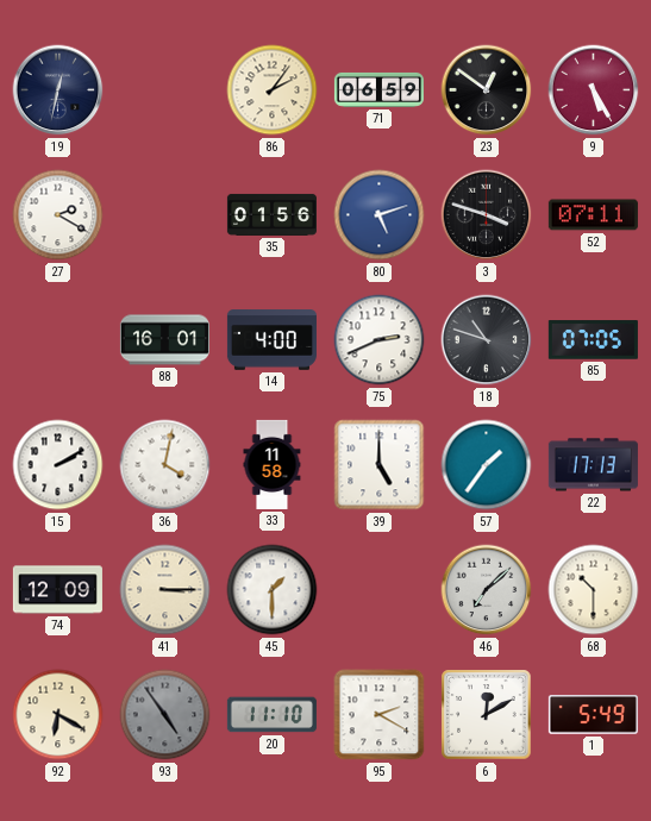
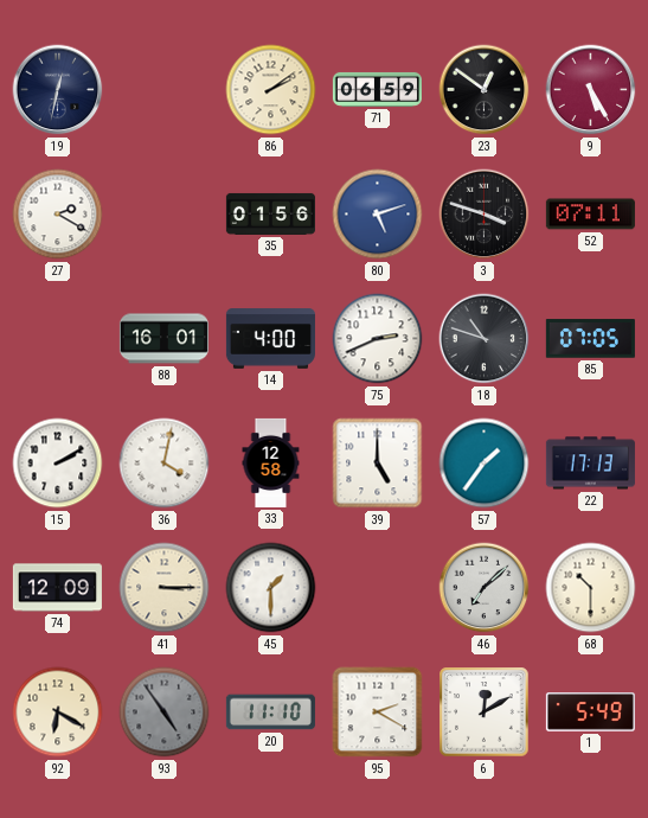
86: 2:06 -> 2:09 (271, 90)
33: 11:58 -> 12:58 (271, 462)
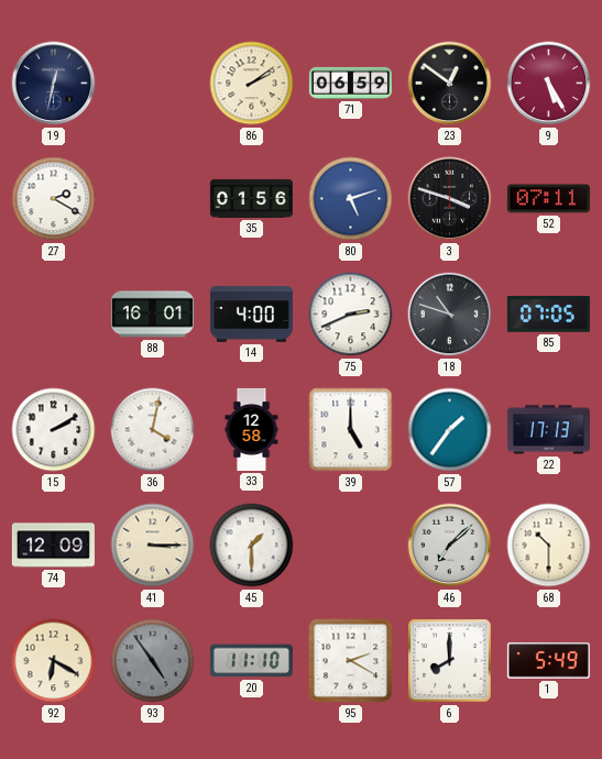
6: 12:10 -> 8:00 (450, 661)
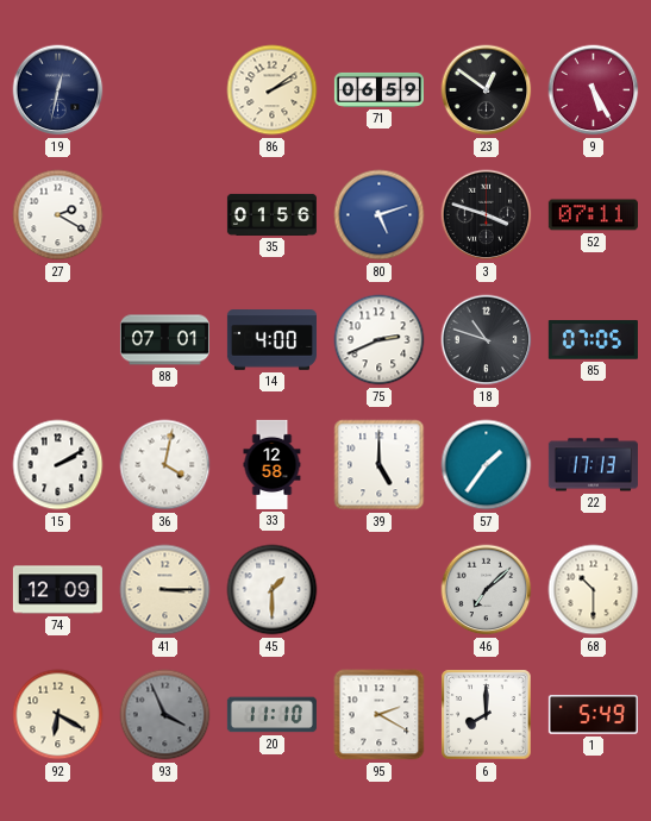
88: 16:01 -> 07:01 (164, 340)
93: 4:54 -> 3:56 (165, 715)
